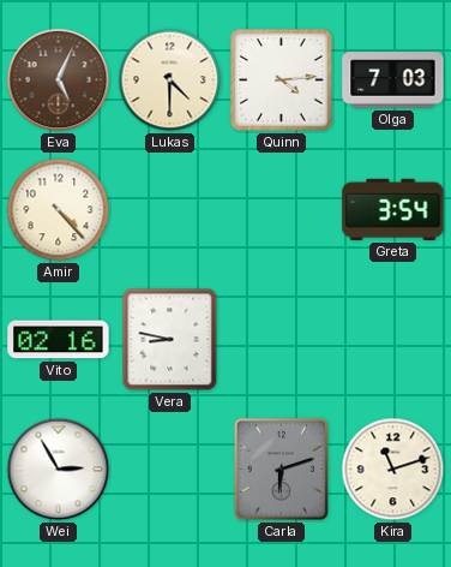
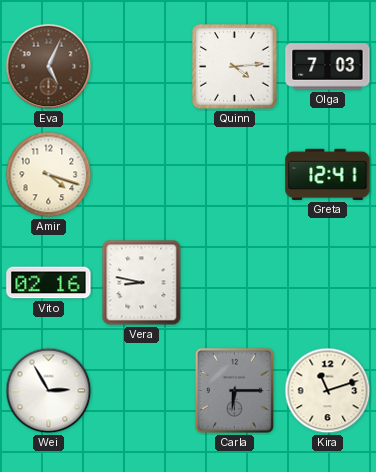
Lukas: 4:30 -> none (170, 80)
Amir: 4:23 -> 4:18 (49, 175)
Greta: 3:54 -> 12:41 (328, 174)
Carla: 6:12 -> 6:15 (234, 390)
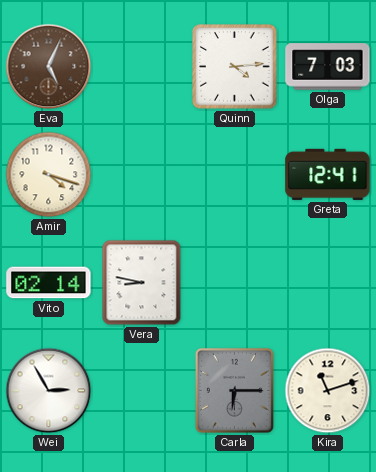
Vito: 02:16 -> 02:14 (49, 283)
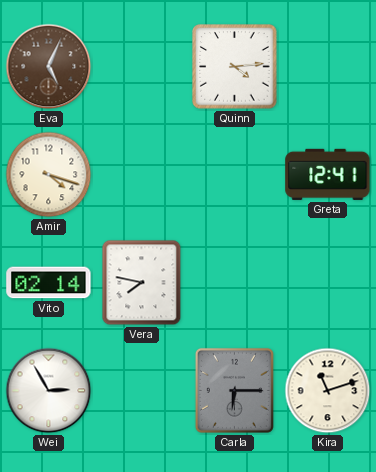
Olga: 7:03 -> none (328, 67)
Vera: 8:47 -> 7:47 (142, 283)
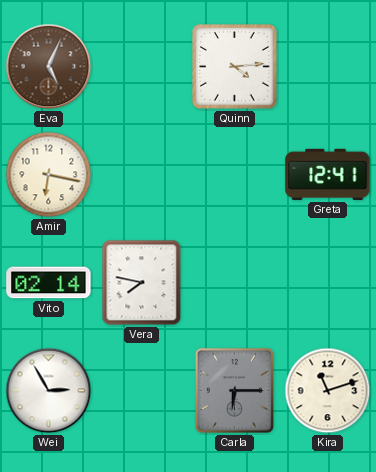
Amir: 4:18 -> 6:17 (49, 175)
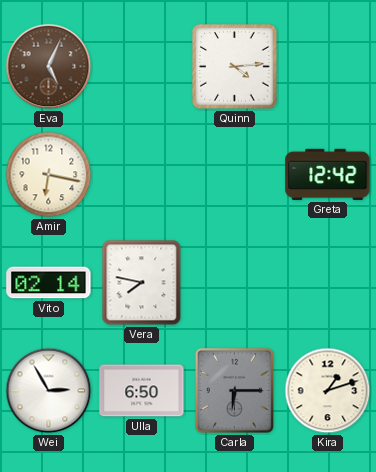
Greta: 12:41 -> 12:42 (328, 174)
Ulla: none -> 6:50 (142, 391)
Kira: 11:12 -> 1:12 (328, 391)
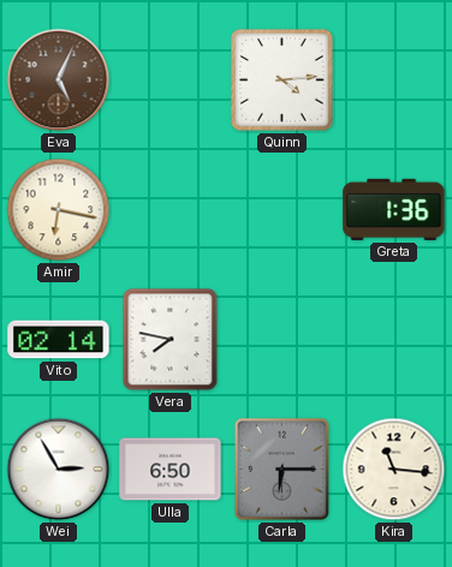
Greta: 12:42 -> 1:36 (394, 209)
Kira: 1:12 -> 11:16 (394, 470)
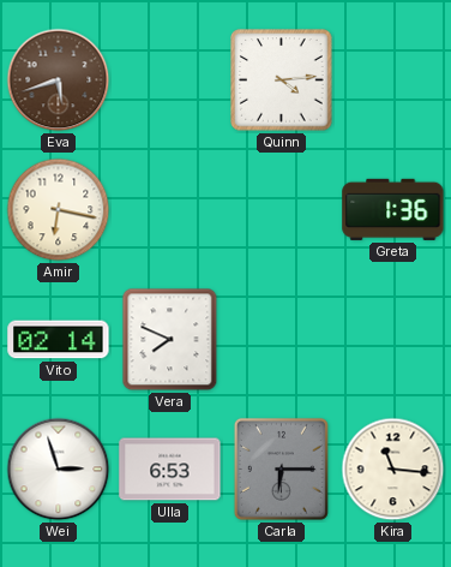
Eva: 5:04 -> 5:42 (59, 80)
Vera: 7:47 -> 7:49 (170, 340)
Wei: 2:55 -> 2:57 (59, 470)
Ulla: 6:50 -> 6:53 (170, 470)
